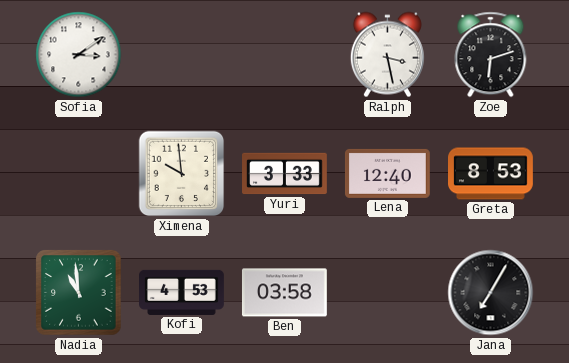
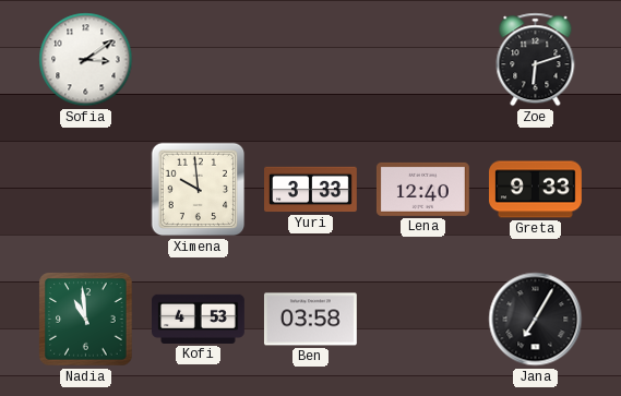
Ralph: 3:28 -> none (387, 55)
Greta: 8:53 -> 9:33 (536, 190)
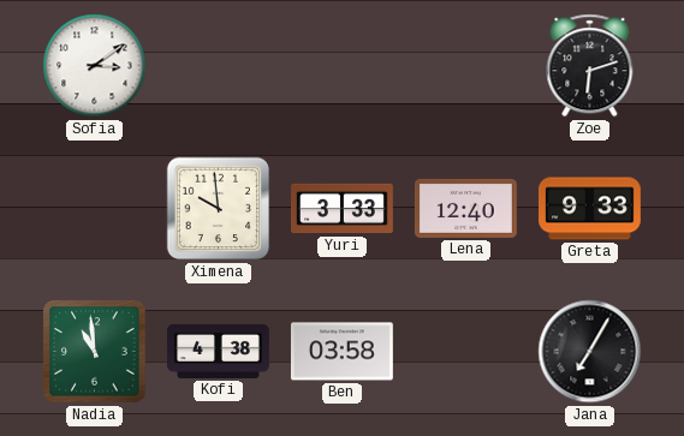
Kofi: 4:53 -> 4:38 (219, 351)
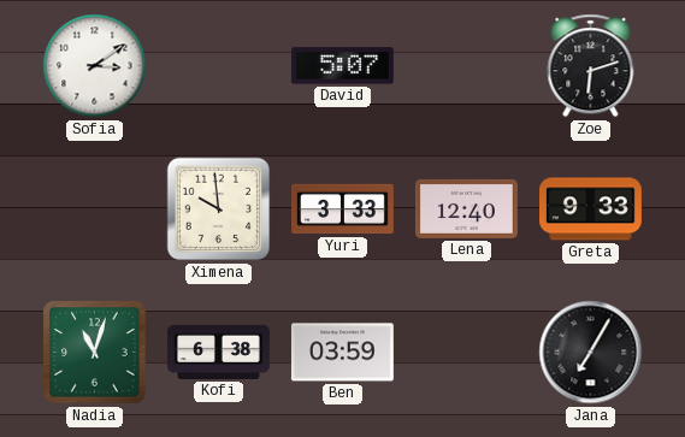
David: none -> 5:07 (342, 66)
Nadia: 10:59 -> 11:03 (95, 353)
Kofi: 4:38 -> 6:38 (219, 352)
Ben: 03:58 -> 03:59 (342, 353)
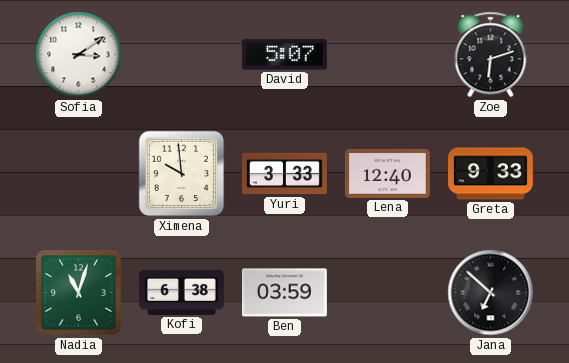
Jana: 7:05 -> 6:52 (491, 293)
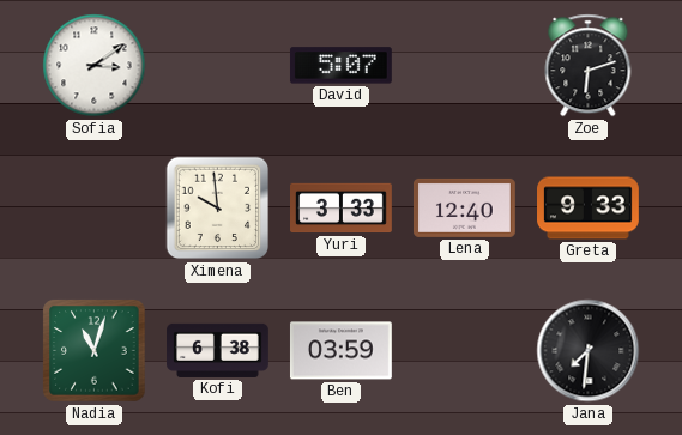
Jana: 6:52 -> 7:31 (589, 351)
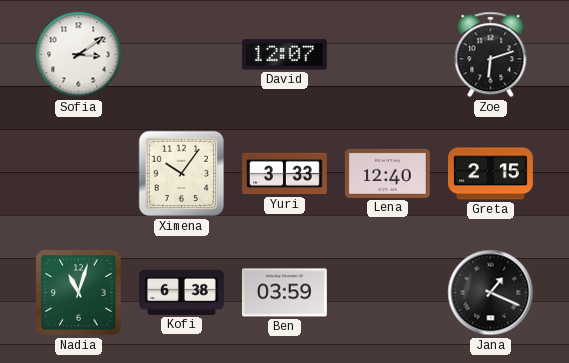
David: 5:07 -> 12:07 (284, 55)
Ximena: 9:59 -> 10:06 (182, 174)
Greta: 9:33 -> 2:15 (491, 174)
Jana: 7:31 -> 1:19 (491, 293)
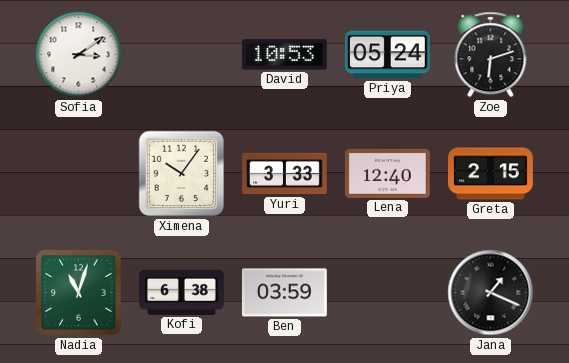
David: 12:07 -> 10:53 (284, 55)
Priya: none -> 05:24 (387, 55)
